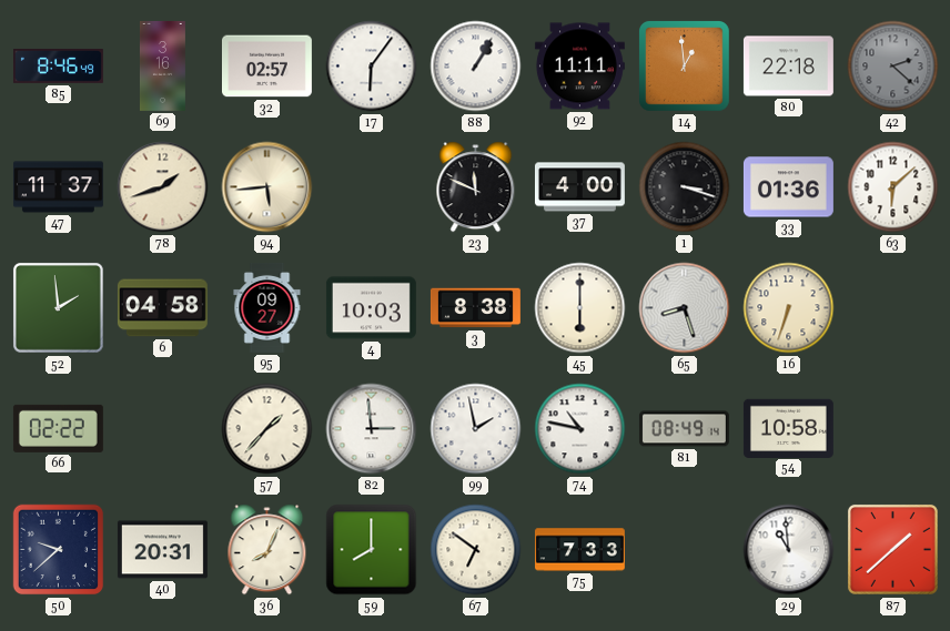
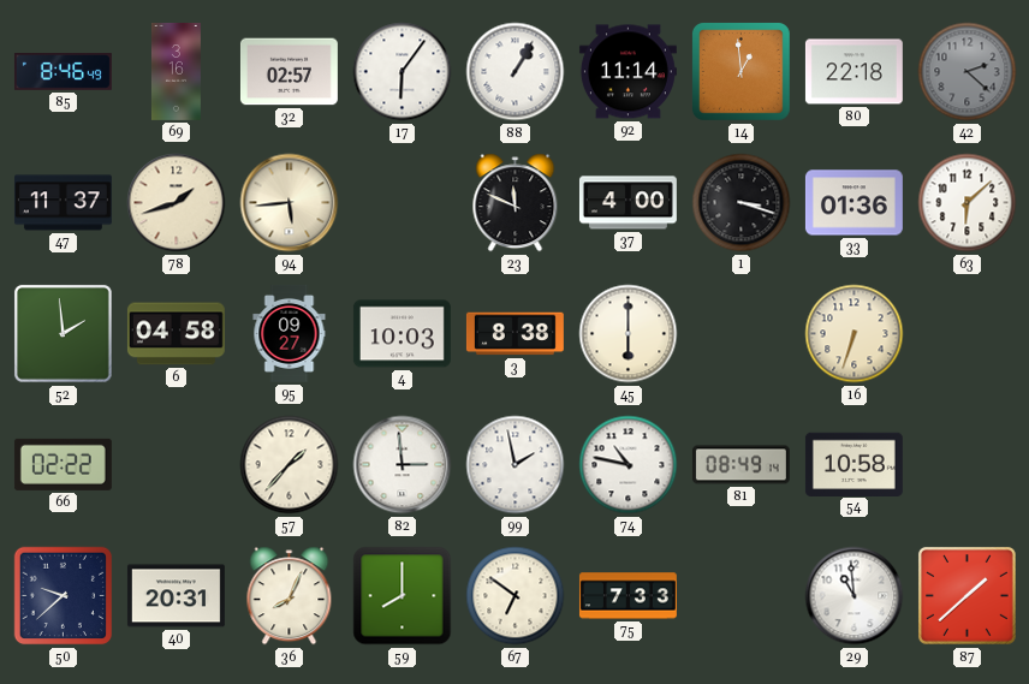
92: 11:11 -> 11:14 (627, 72)
65: 8:27 -> none (685, 308)
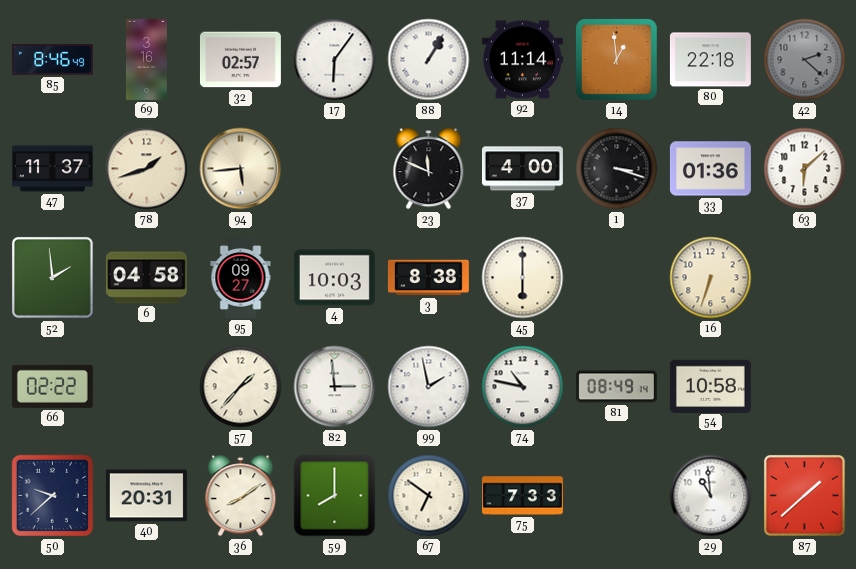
36: 8:04 -> 8:09 (241, 496)
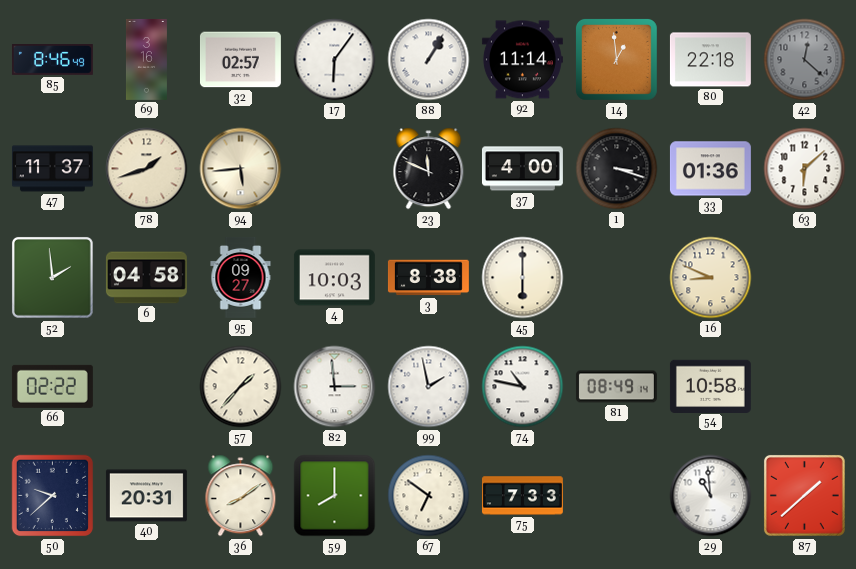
42: 2:22 -> 12:22 (805, 60)
16: 6:33 -> 8:49 (711, 278)
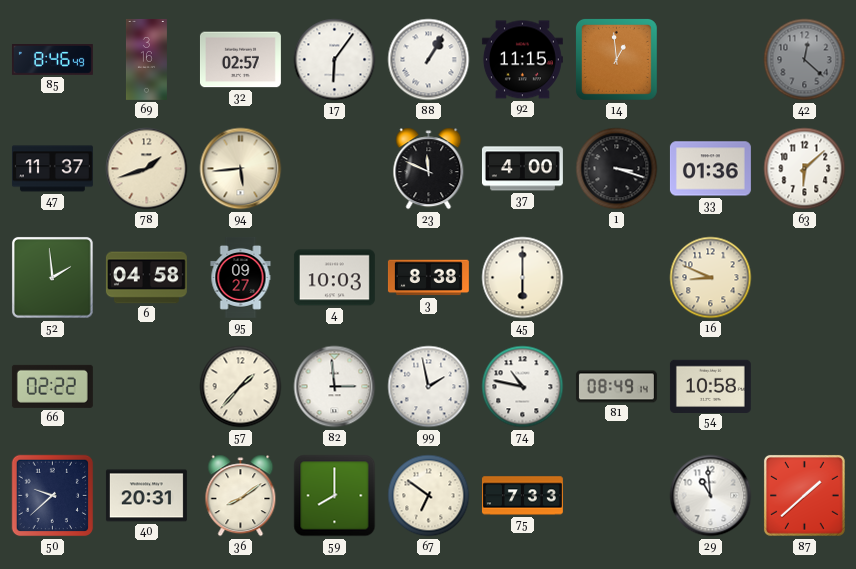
92: 11:14 -> 11:15 (522, 60)
80: 22:18 -> none (710, 60)
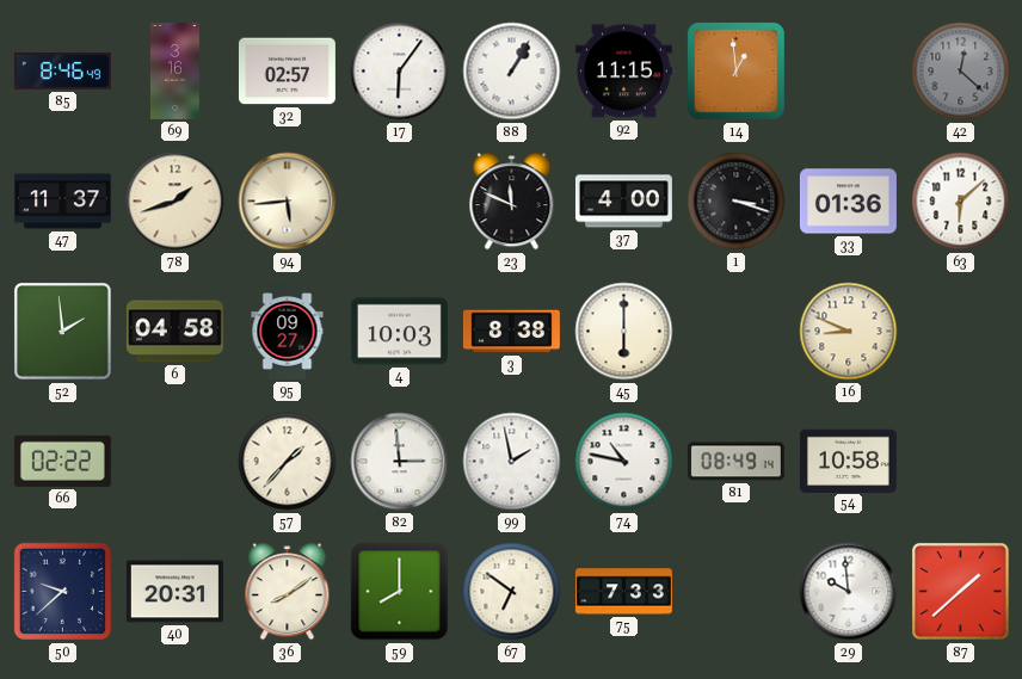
29: 10:59 -> 9:59 (849, 592)
